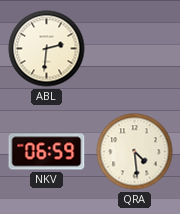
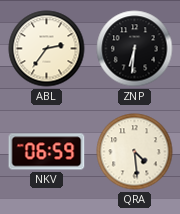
ABL: 2:31 -> 2:36 (47, 49)
ZNP: none -> 6:31 (135, 49)
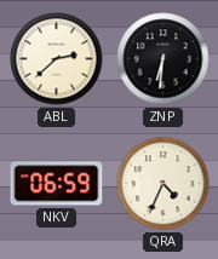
ABL: 2:36 -> 2:38 (57, 59)
QRA: 4:29 -> 4:34 (163, 184)
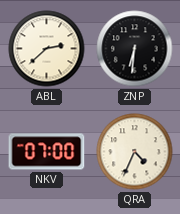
NKV: 06:59 -> 07:00 (47, 152)
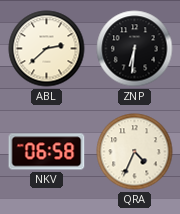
NKV: 07:00 -> 06:58 (47, 152)
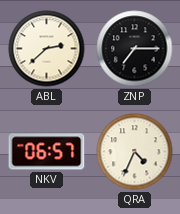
ZNP: 6:31 -> 7:15 (135, 49)
NKV: 06:58 -> 06:57 (47, 152)
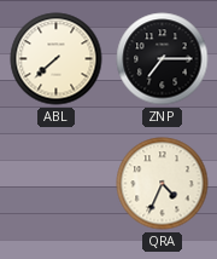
ABL: 2:38 -> 7:38 (57, 59)
NKV: 06:57 -> none (47, 152)
